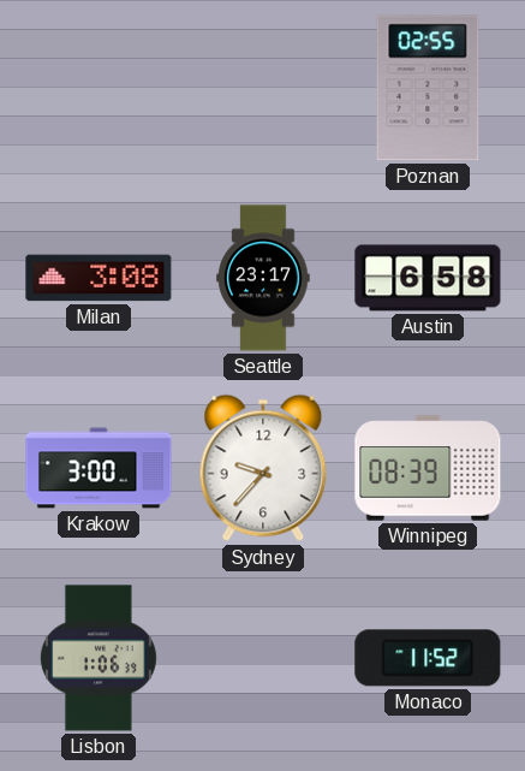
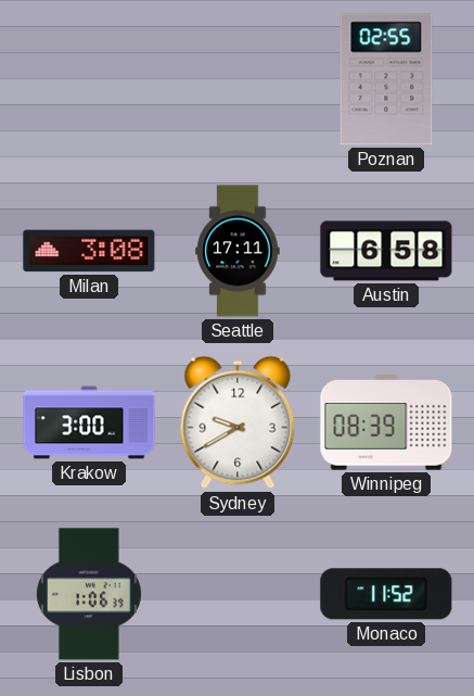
Seattle: 23:17 -> 17:11 (238, 251)
Sydney: 9:37 -> 9:40 (238, 422)
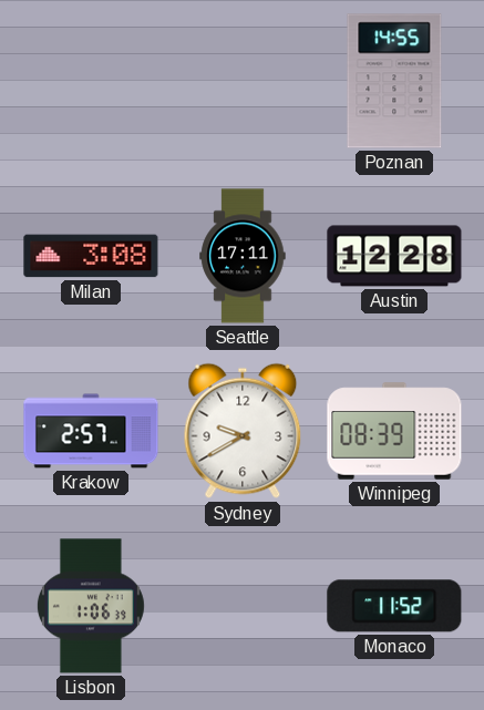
Poznan: 02:55 -> 14:55 (394, 81)
Austin: 6:58 -> 12:28 (394, 256)
Krakow: 3:00 -> 2:57 (91, 431)
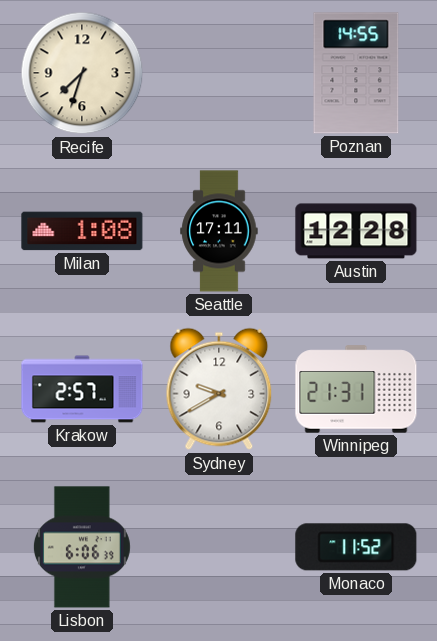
Recife: none -> 7:33 (82, 73)
Milan: 3:08 -> 1:08 (82, 231)
Winnipeg: 08:39 -> 21:31 (356, 389)
Lisbon: 1:06 -> 6:06 (82, 547)
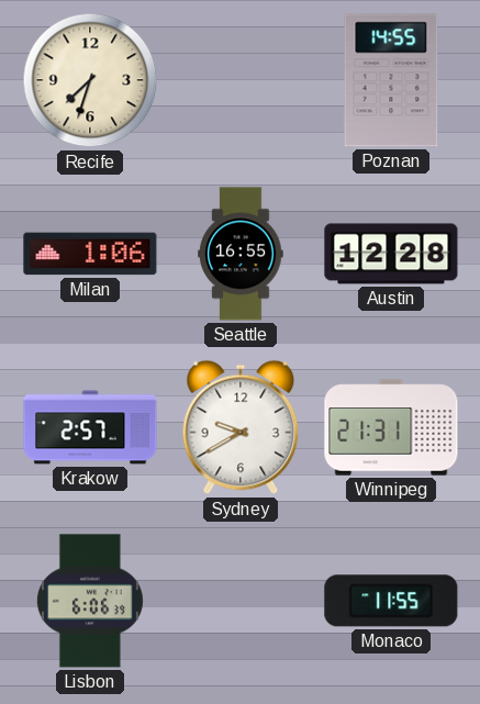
Milan: 1:08 -> 1:06 (90, 254)
Seattle: 17:11 -> 16:55 (241, 254)
Monaco: 11:52 -> 11:55 (391, 601)
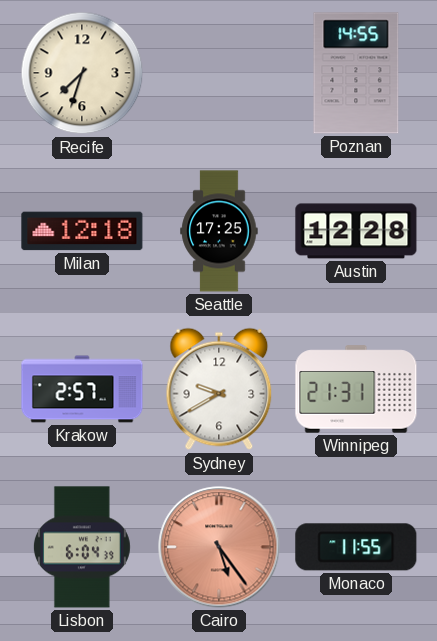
Milan: 1:06 -> 12:18 (82, 231)
Seattle: 16:55 -> 17:25 (219, 231)
Lisbon: 6:06 -> 6:04 (82, 547)
Cairo: none -> 5:24 (219, 547)
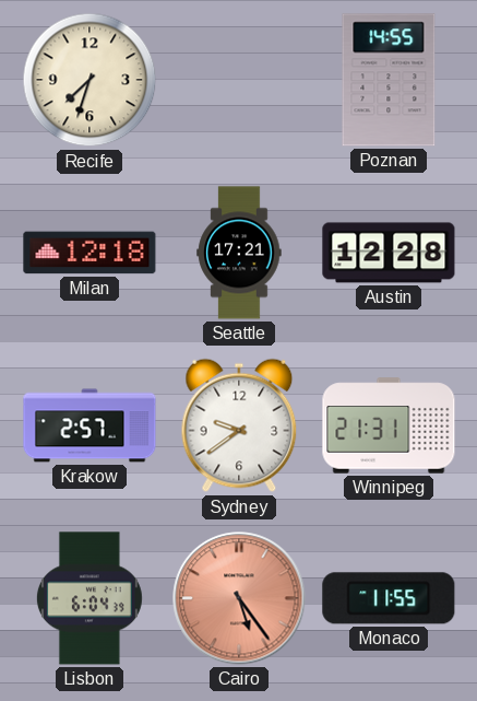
Seattle: 17:25 -> 17:21 (239, 253)
Sydney: 9:40 -> 9:39 (239, 425)
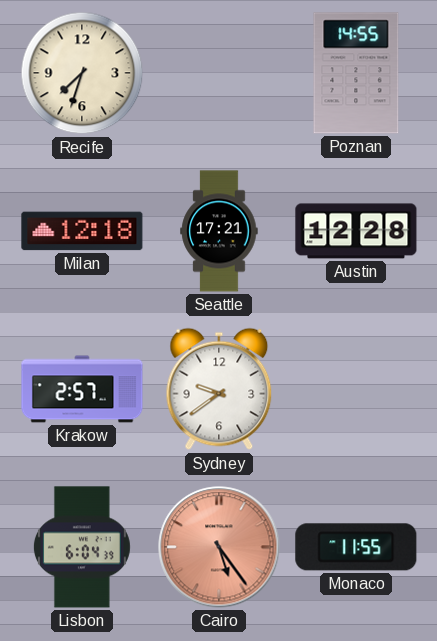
Winnipeg: 21:31 -> none (389, 425)
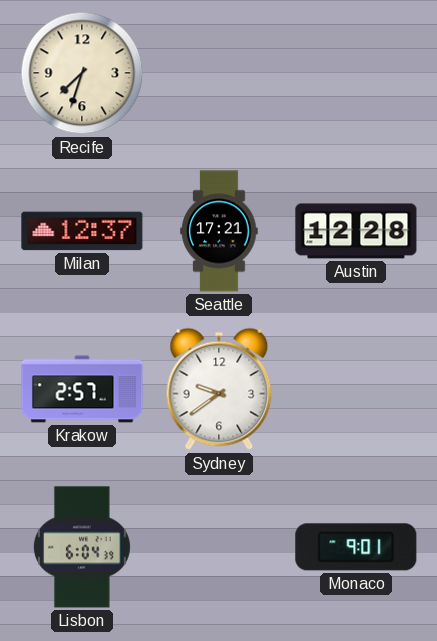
Poznan: 14:55 -> none (356, 73)
Milan: 12:18 -> 12:37 (82, 231)
Cairo: 5:24 -> none (219, 547)
Monaco: 11:55 -> 9:01 (356, 547)
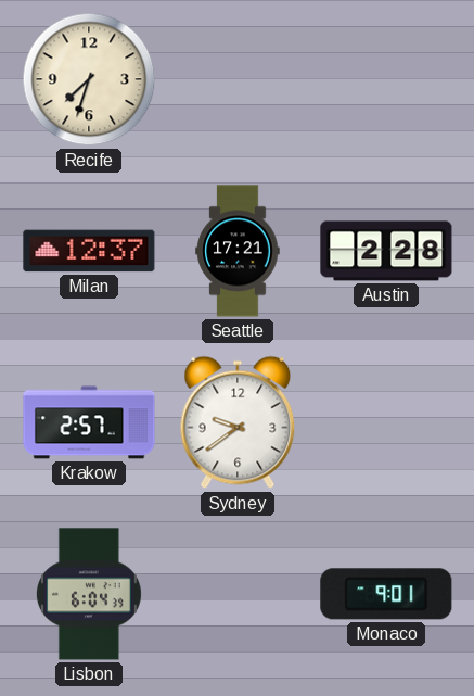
Austin: 12:28 -> 2:28 (386, 251)
